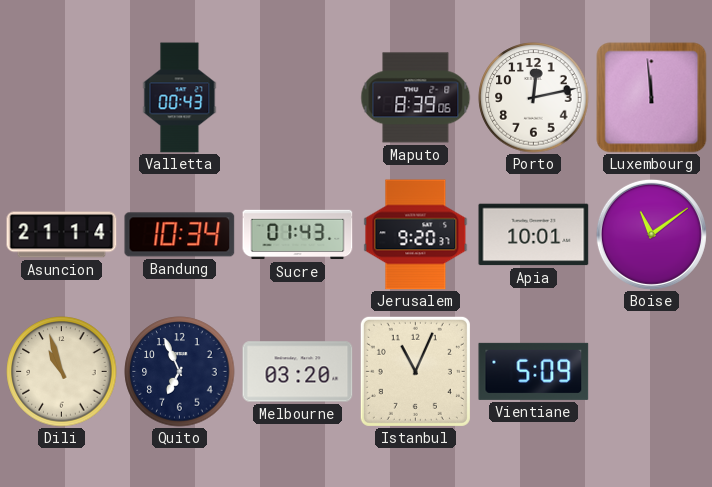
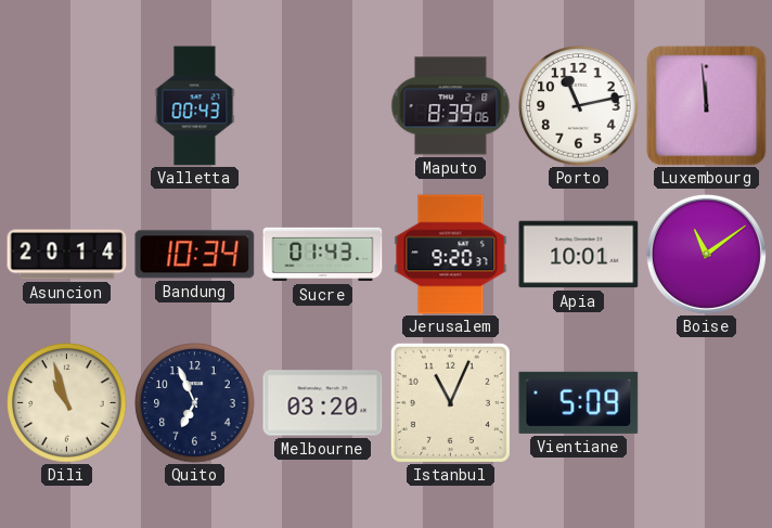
Porto: 12:13 -> 11:13 (579, 106)
Asuncion: 21:14 -> 20:14 (67, 255)
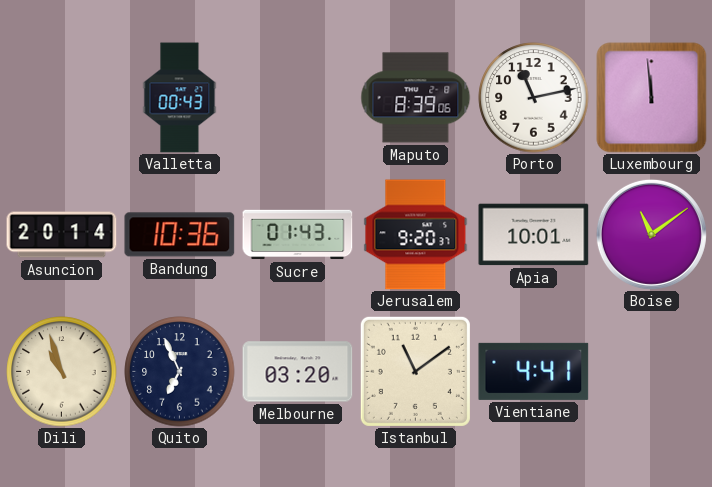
Bandung: 10:34 -> 10:36 (180, 235)
Istanbul: 11:04 -> 11:09 (415, 371)
Vientiane: 5:09 -> 4:41 (534, 371)
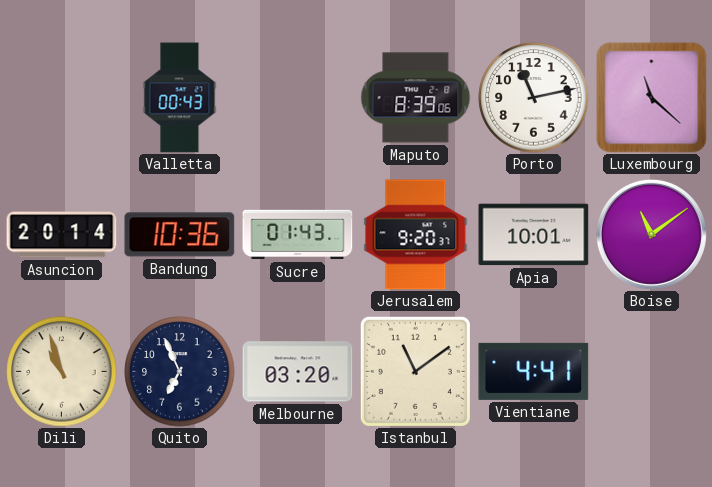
Luxembourg: 11:59 -> 11:22 (652, 98)
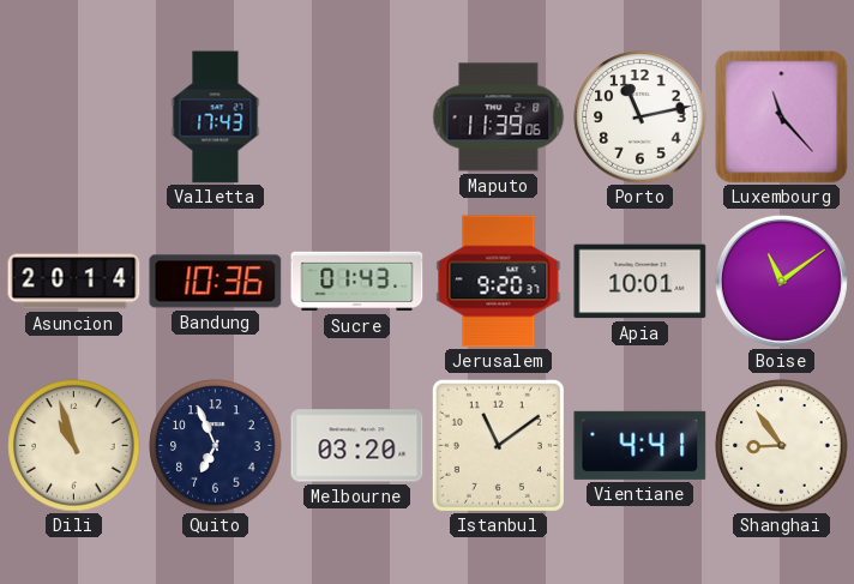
Valletta: 00:43 -> 17:43 (216, 118)
Maputo: 8:39 -> 11:39 (499, 118)
Luxembourg: 11:22 -> 11:23 (782, 118)
Shanghai: none -> 8:54 (782, 446)
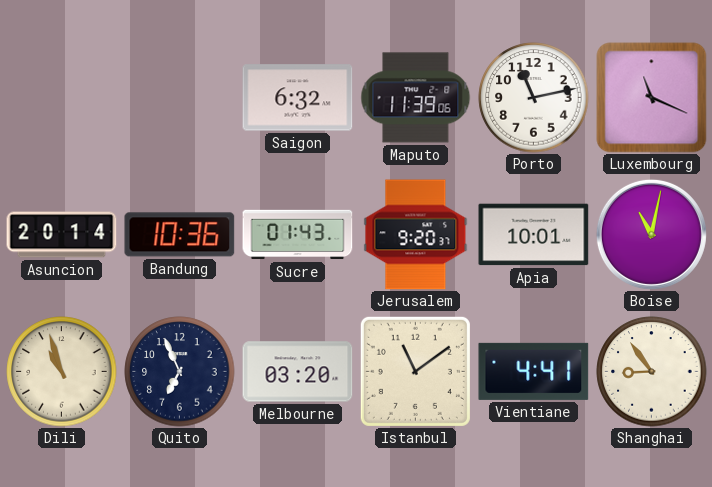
Valletta: 17:43 -> none (216, 118)
Saigon: none -> 6:32 (298, 98)
Luxembourg: 11:23 -> 11:19 (652, 98)
Boise: 11:09 -> 11:02 (651, 234)
